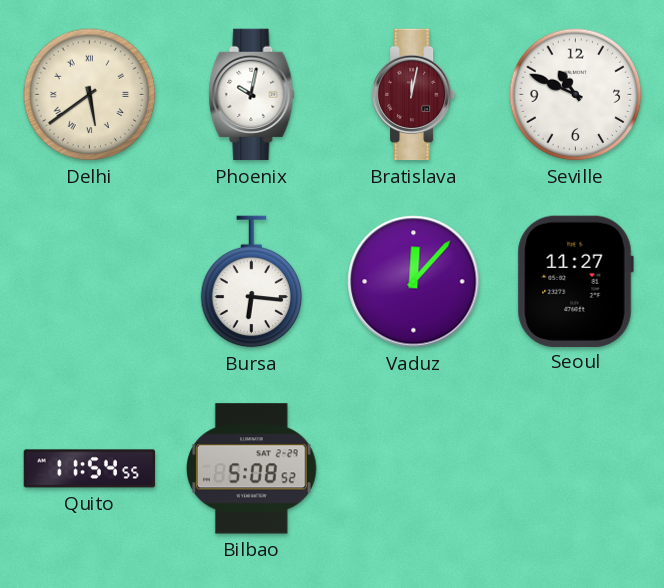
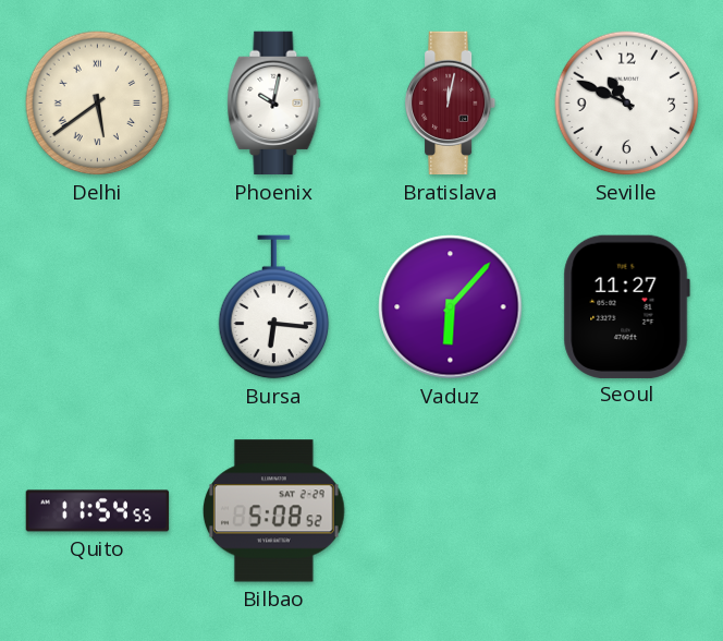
Vaduz: 12:07 -> 6:07 (451, 307)
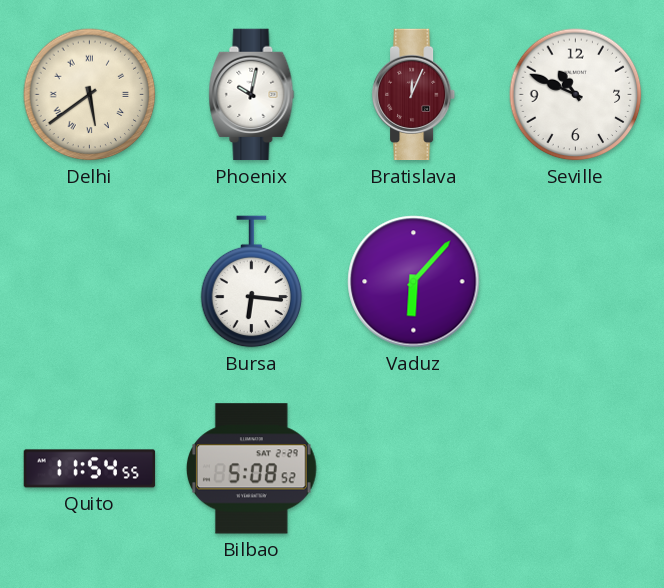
Bratislava: 12:02 -> 12:04 (414, 95)
Seoul: 11:27 -> none (626, 306)
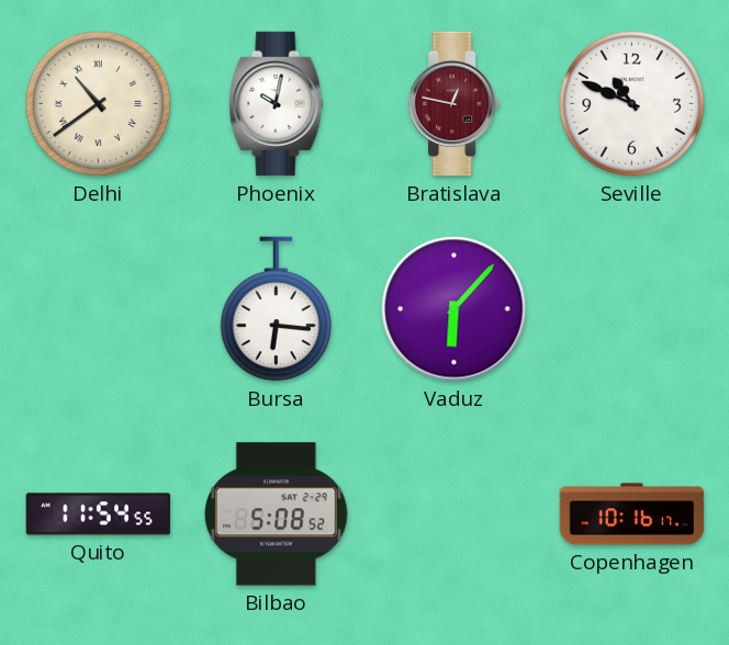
Delhi: 5:39 -> 10:39 (99, 104)
Bratislava: 12:04 -> 12:47 (455, 104)
Copenhagen: none -> 10:16 (632, 514)
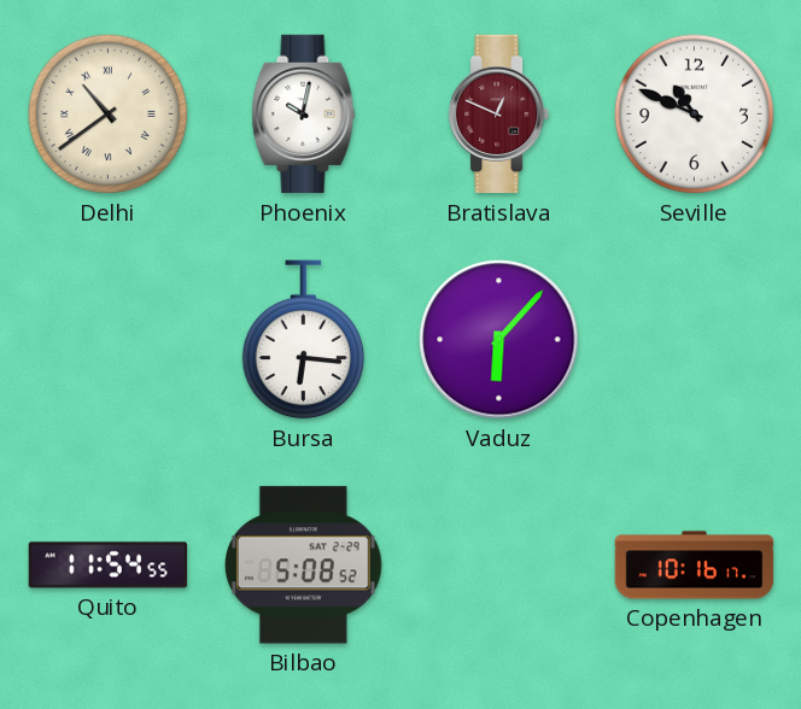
Bratislava: 12:47 -> 12:49 (499, 115)
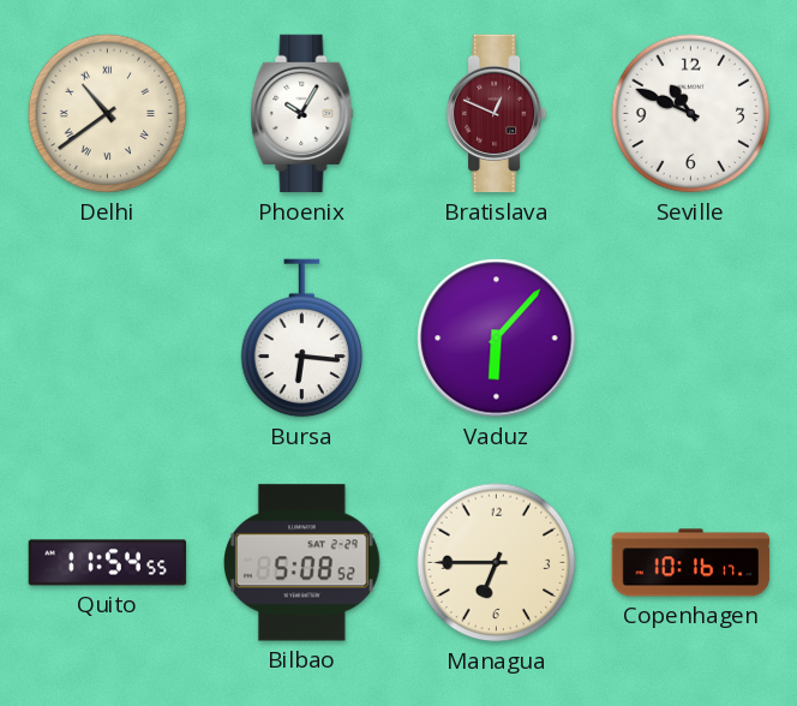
Phoenix: 10:02 -> 10:05 (302, 114)
Managua: none -> 6:45 (497, 563)
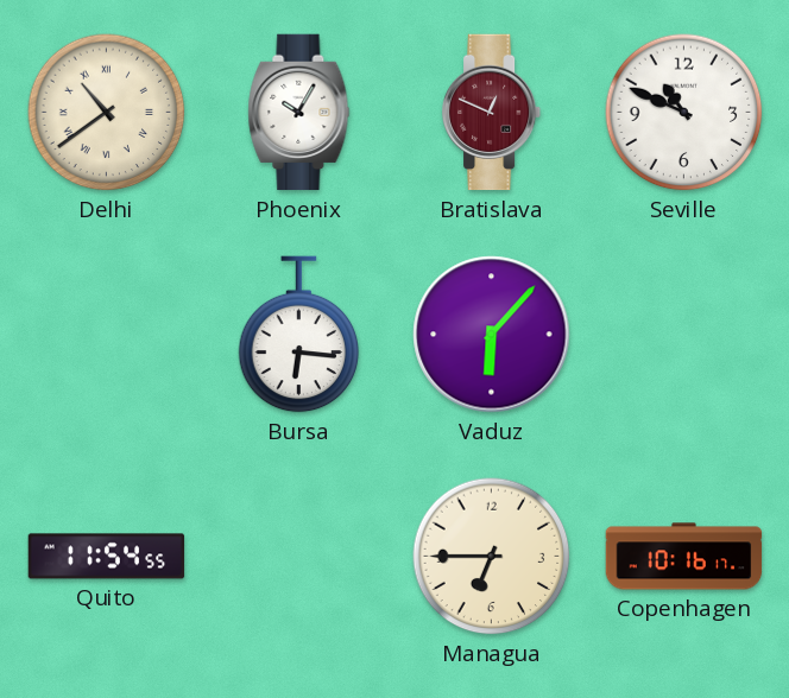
Bilbao: 5:08 -> none (302, 563)
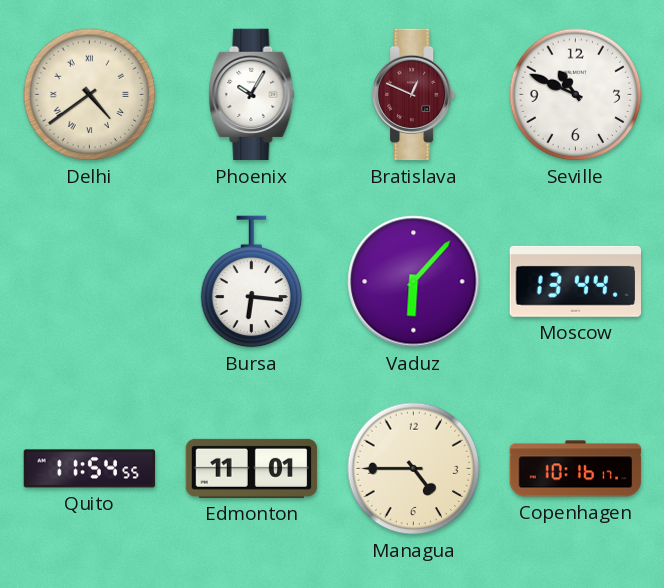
Delhi: 10:39 -> 4:39 (90, 95)
Moscow: none -> 13:44 (575, 281)
Edmonton: none -> 11:01 (252, 468)
Managua: 6:45 -> 4:45 (414, 469)
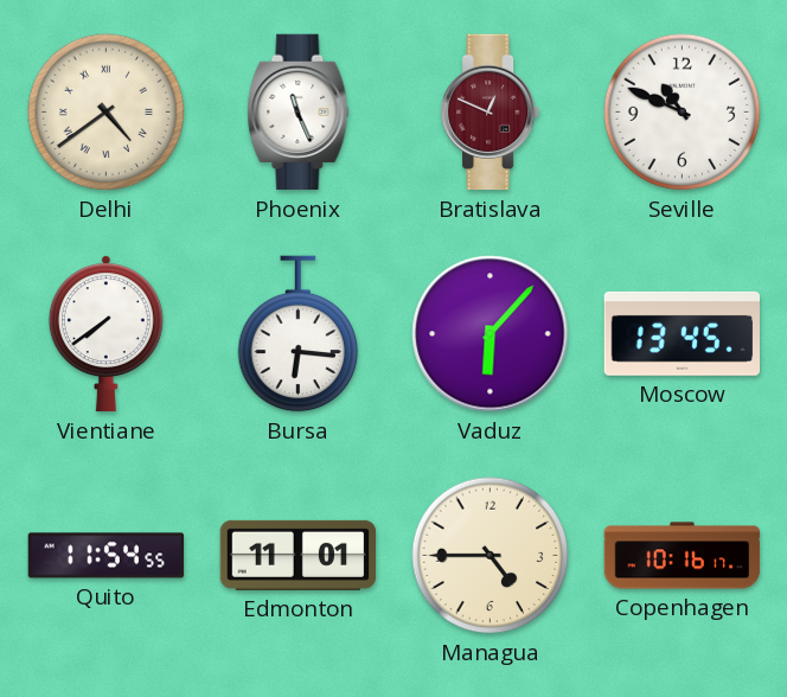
Phoenix: 10:05 -> 11:26 (299, 113)
Vientiane: none -> 7:39 (105, 334)
Moscow: 13:44 -> 13:45 (682, 333)
